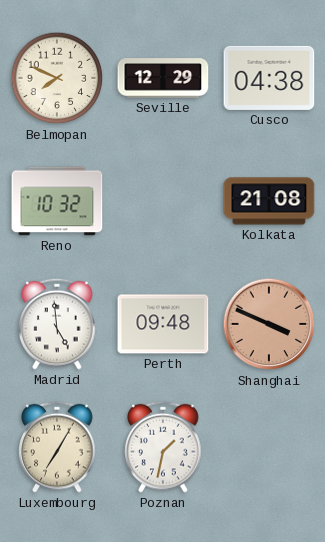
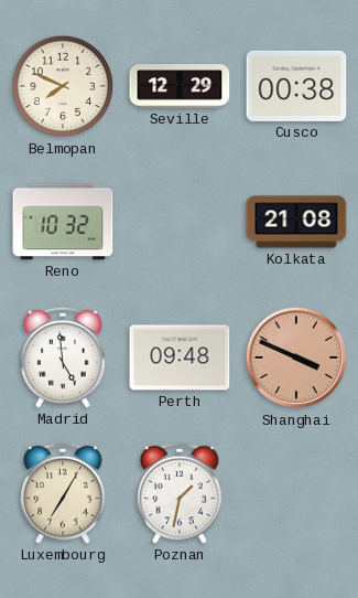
Cusco: 04:38 -> 00:38 (296, 86)
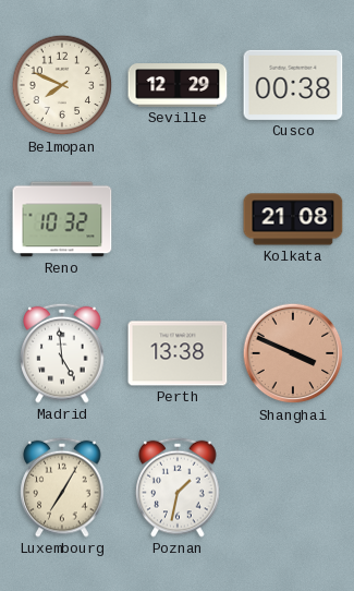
Perth: 09:48 -> 13:38 (178, 353)
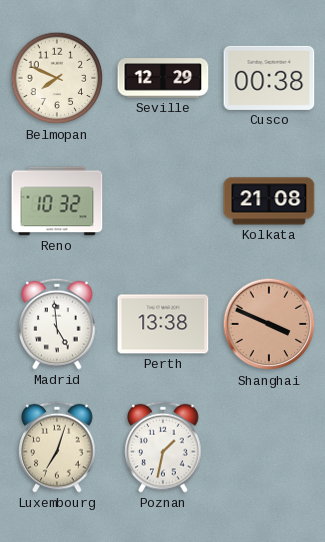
Luxembourg: 7:05 -> 7:03 (57, 447)
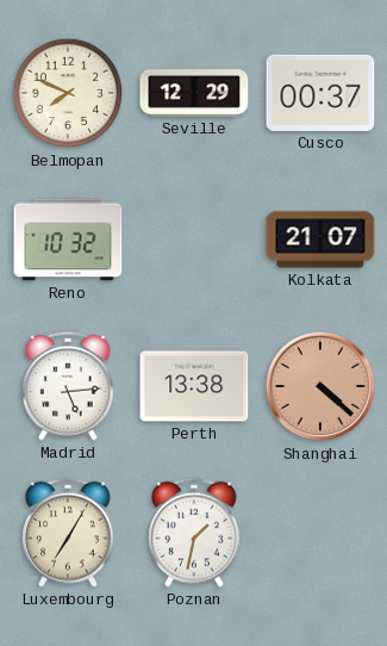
Cusco: 00:38 -> 00:37 (320, 93)
Kolkata: 21:08 -> 21:07 (320, 240)
Madrid: 4:59 -> 5:14 (68, 386)
Shanghai: 3:49 -> 4:22 (320, 386)
Luxembourg: 7:03 -> 7:05 (68, 533)
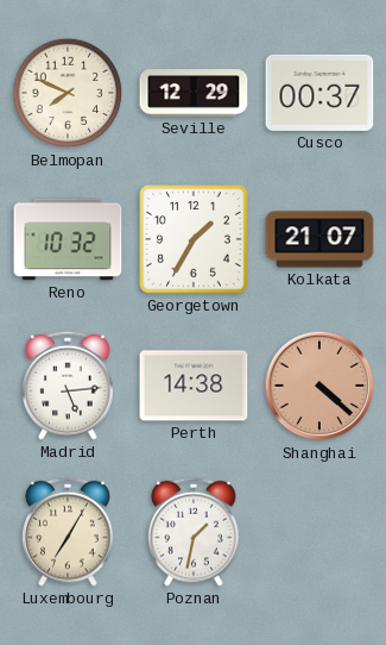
Georgetown: none -> 1:35 (194, 239)
Perth: 13:38 -> 14:38 (194, 386)
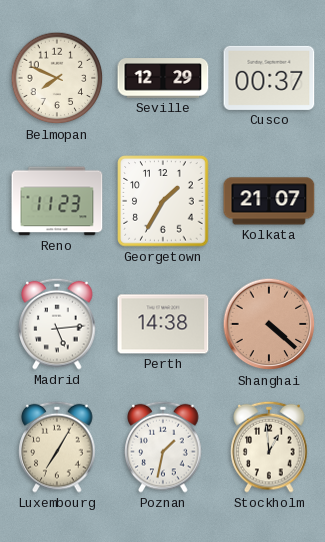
Reno: 10:32 -> 11:23 (57, 201)
Stockholm: none -> 12:59 (269, 447)
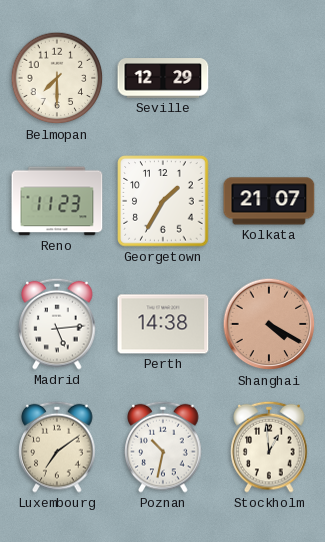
Belmopan: 7:49 -> 7:30 (57, 78)
Cusco: 00:37 -> none (269, 78)
Shanghai: 4:22 -> 4:20 (269, 324)
Luxembourg: 7:05 -> 7:09 (57, 447)
Poznan: 1:32 -> 10:32 (163, 447)
